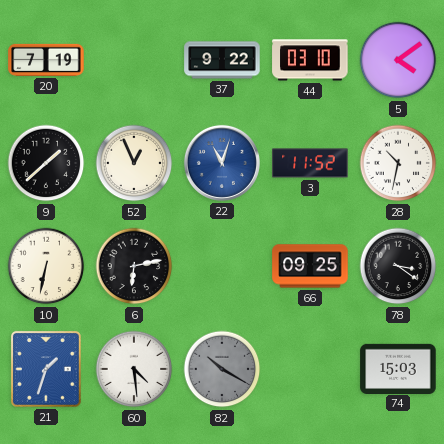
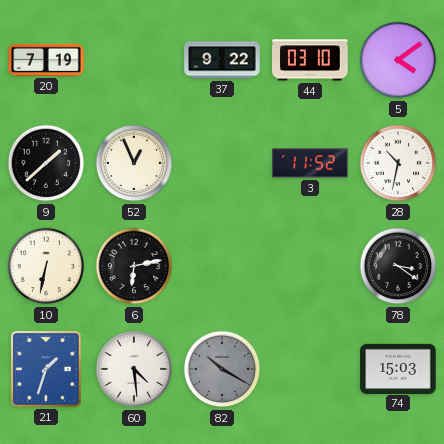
22: 11:03 -> none (222, 163)
66: 09:25 -> none (310, 266)
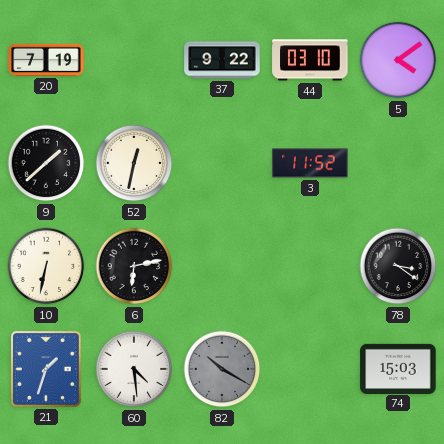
52: 12:56 -> 12:32 (134, 163)
28: 10:32 -> none (398, 163)
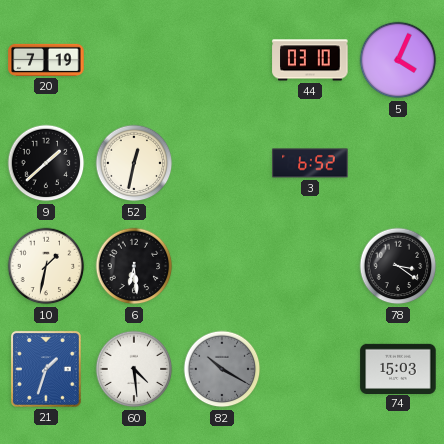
37: 9:22 -> none (222, 60)
5: 4:09 -> 4:04 (398, 60)
3: 11:52 -> 6:52 (310, 163)
10: 6:32 -> 1:32 (46, 266)
6: 6:13 -> 6:29 (134, 266)
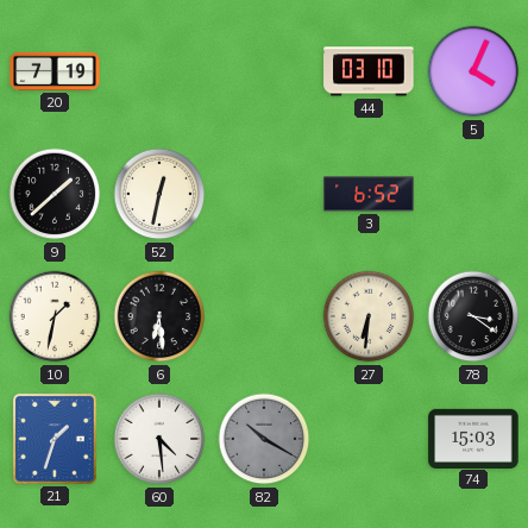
27: none -> 6:31 (369, 316)
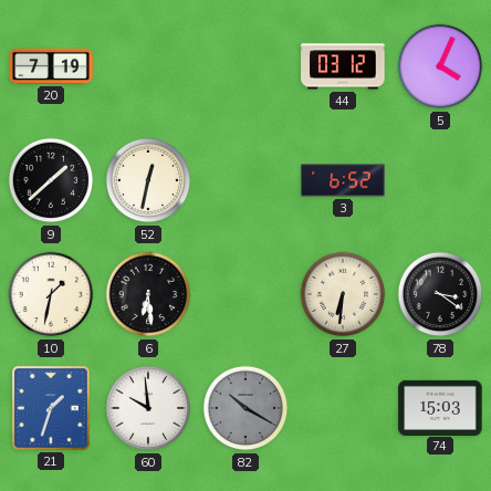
44: 03:10 -> 03:12 (343, 66)
60: 4:29 -> 9:59 (148, 408)
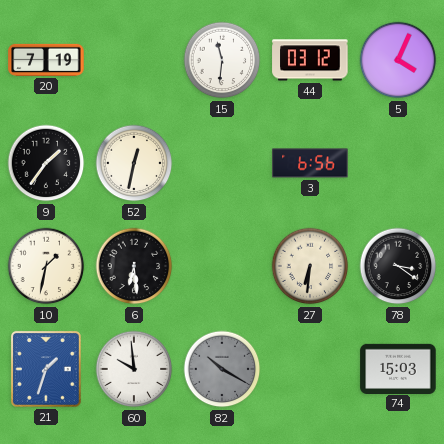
15: none -> 11:31 (222, 60)
9: 1:38 -> 1:36 (46, 163)
3: 6:52 -> 6:56 (310, 163)
